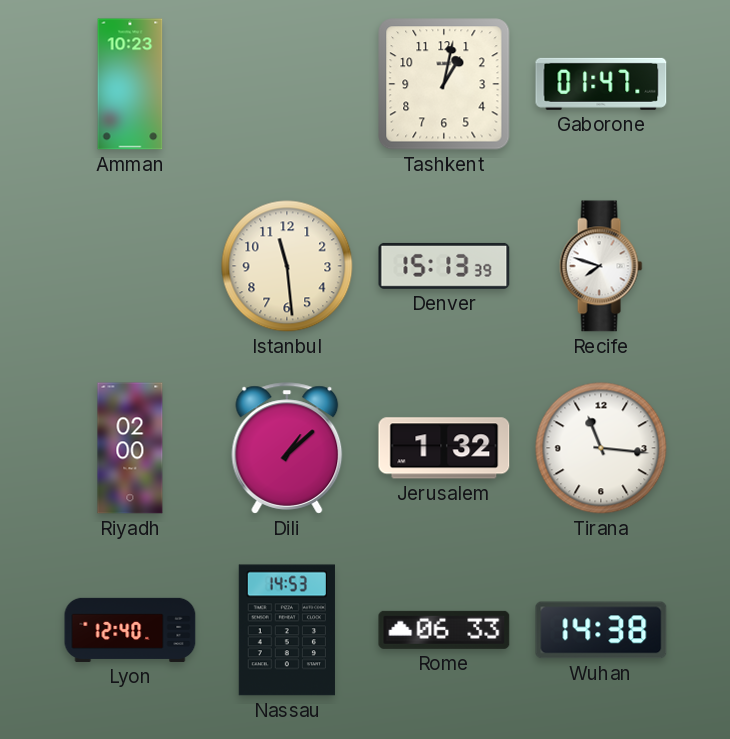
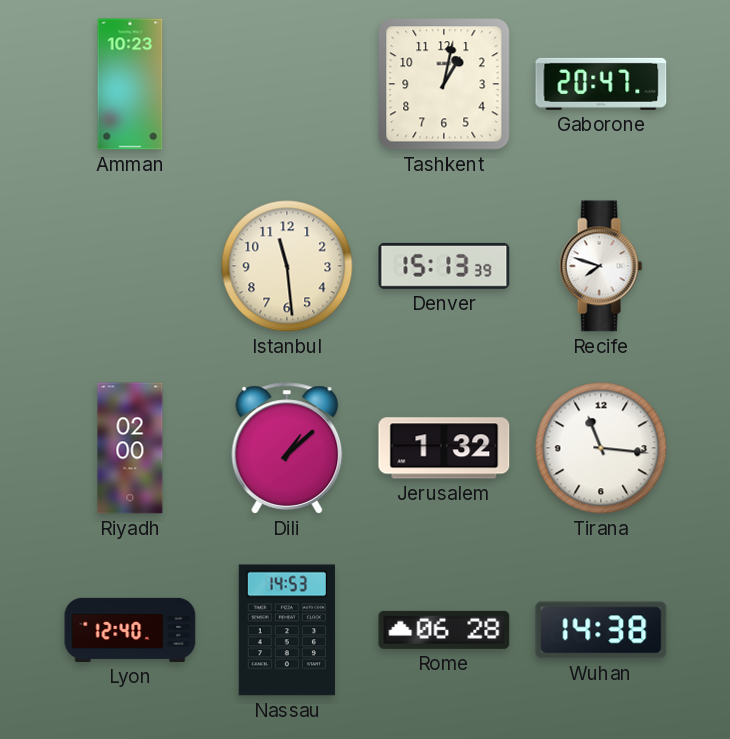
Gaborone: 01:47 -> 20:47 (601, 84)
Rome: 06:33 -> 06:28 (444, 630)
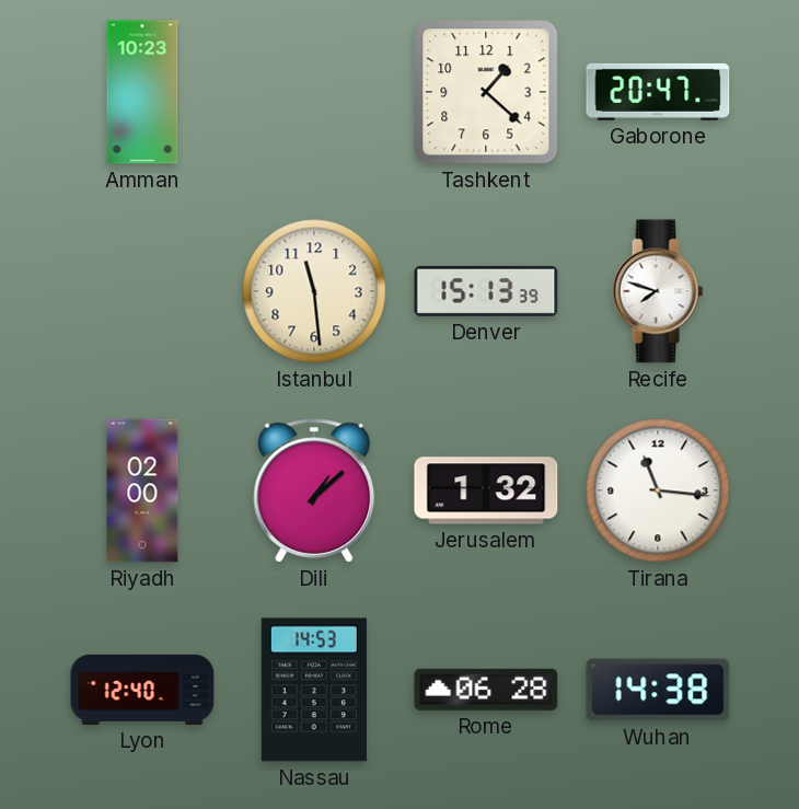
Tashkent: 1:02 -> 1:22 (486, 92)
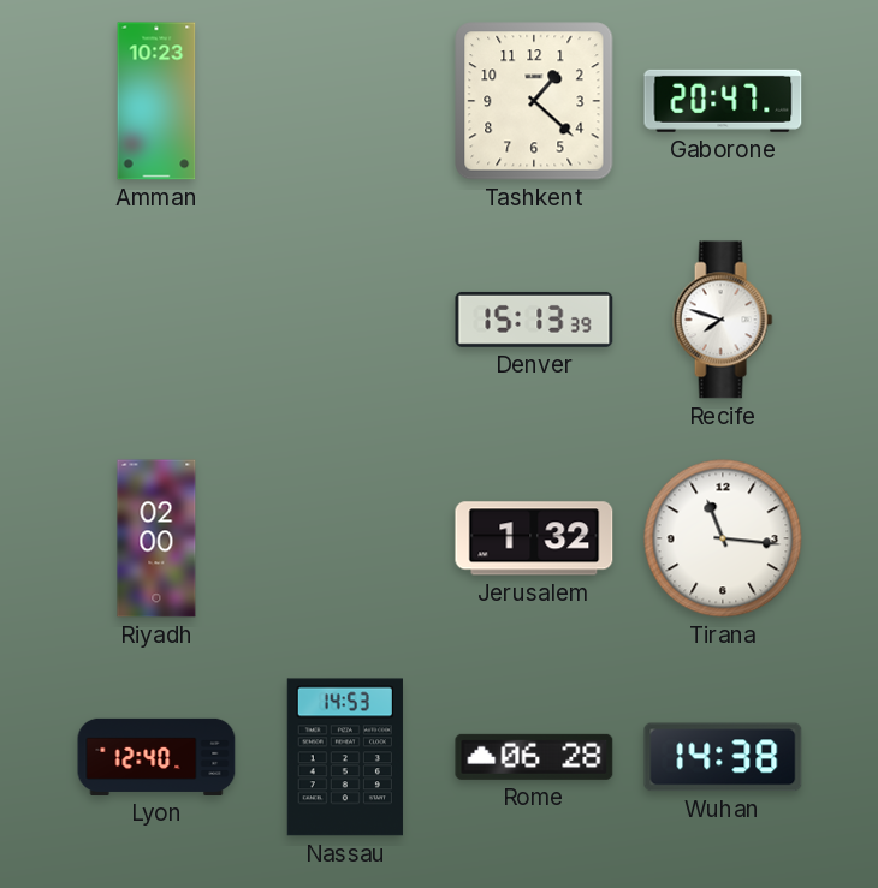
Istanbul: 11:29 -> none (314, 291)
Dili: 1:08 -> none (314, 490)
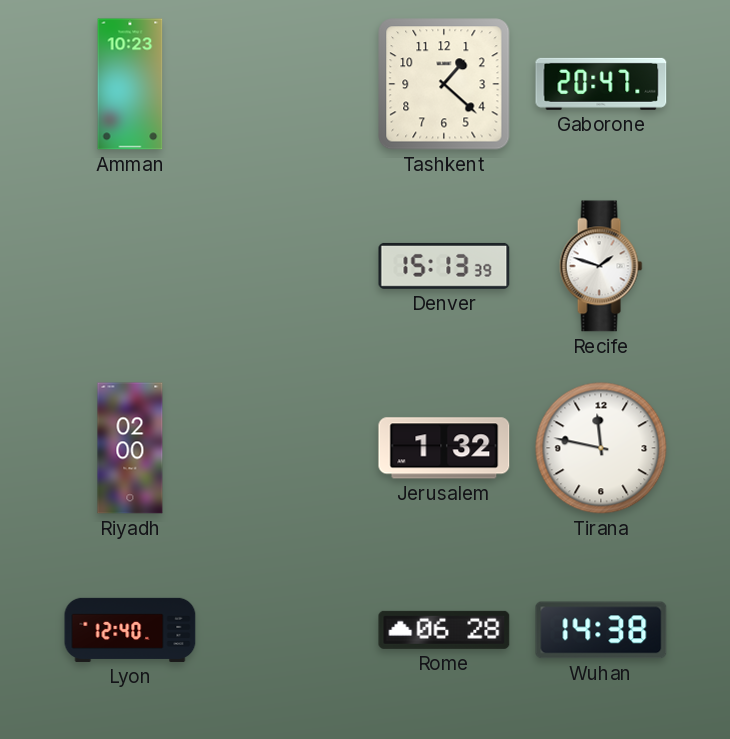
Recife: 7:48 -> 1:48 (601, 266)
Tirana: 11:16 -> 11:47 (601, 448)
Nassau: 14:53 -> none (345, 757)
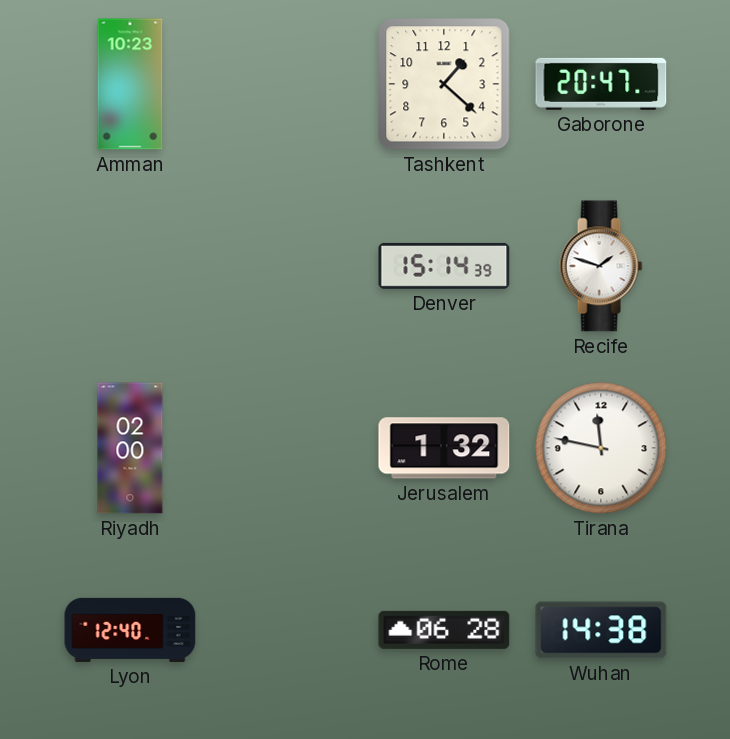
Denver: 15:13 -> 15:14 (444, 266)
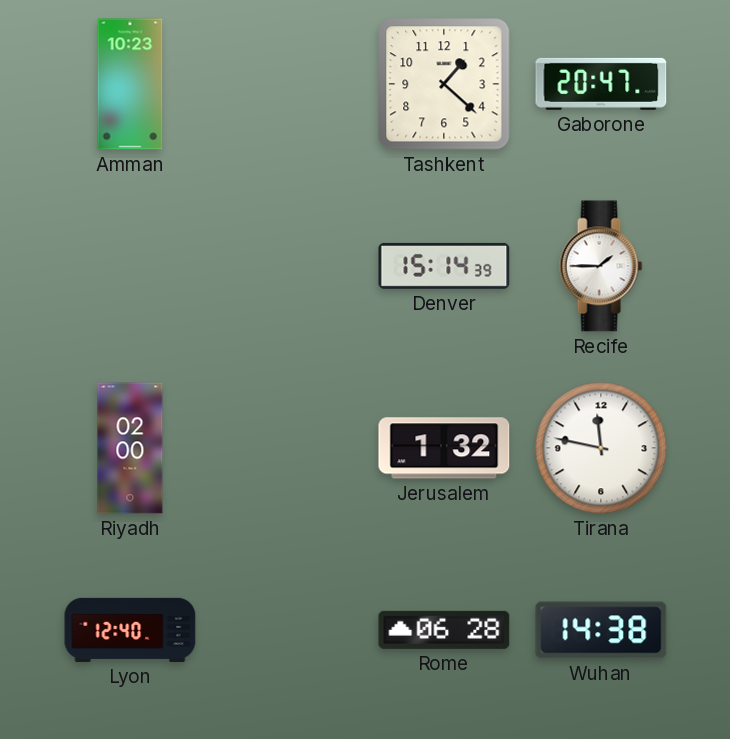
Recife: 1:48 -> 1:45 (601, 266)
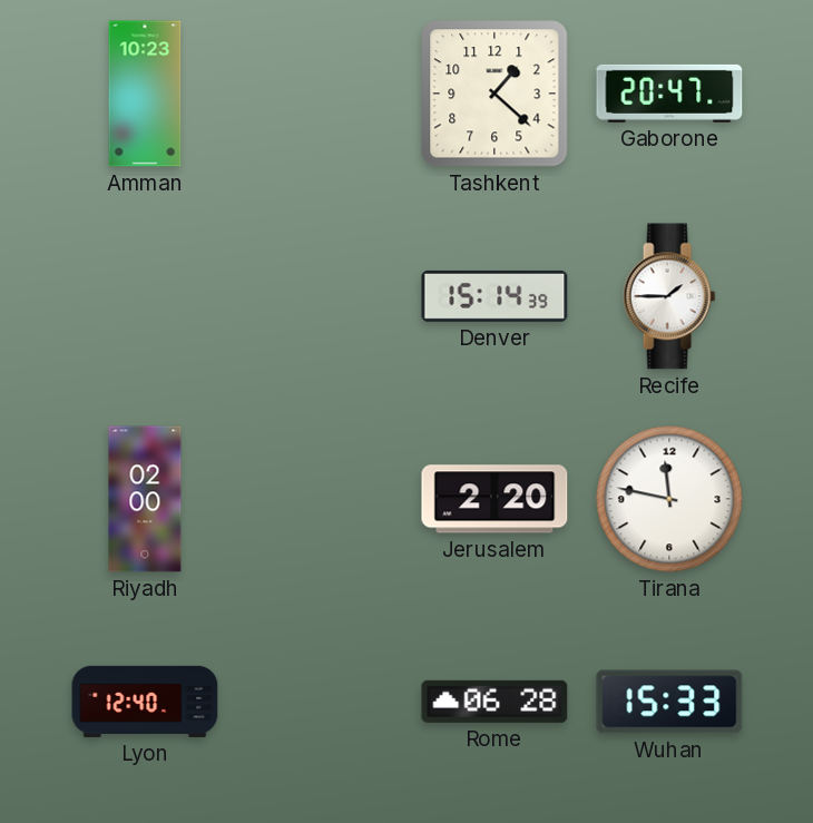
Jerusalem: 1:32 -> 2:20 (494, 499)
Wuhan: 14:38 -> 15:33 (669, 702)
